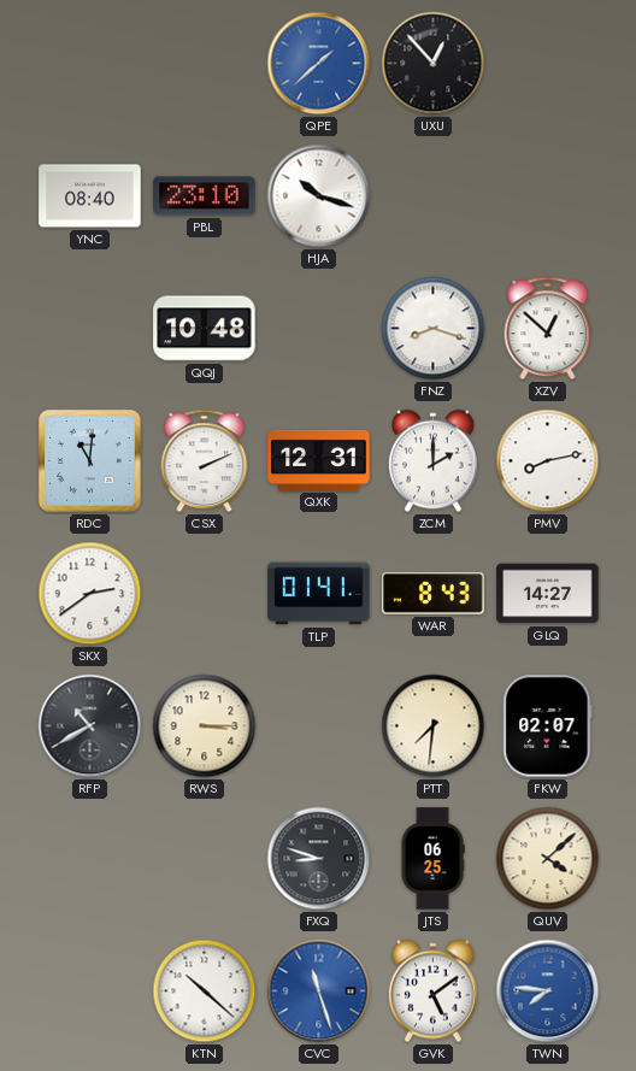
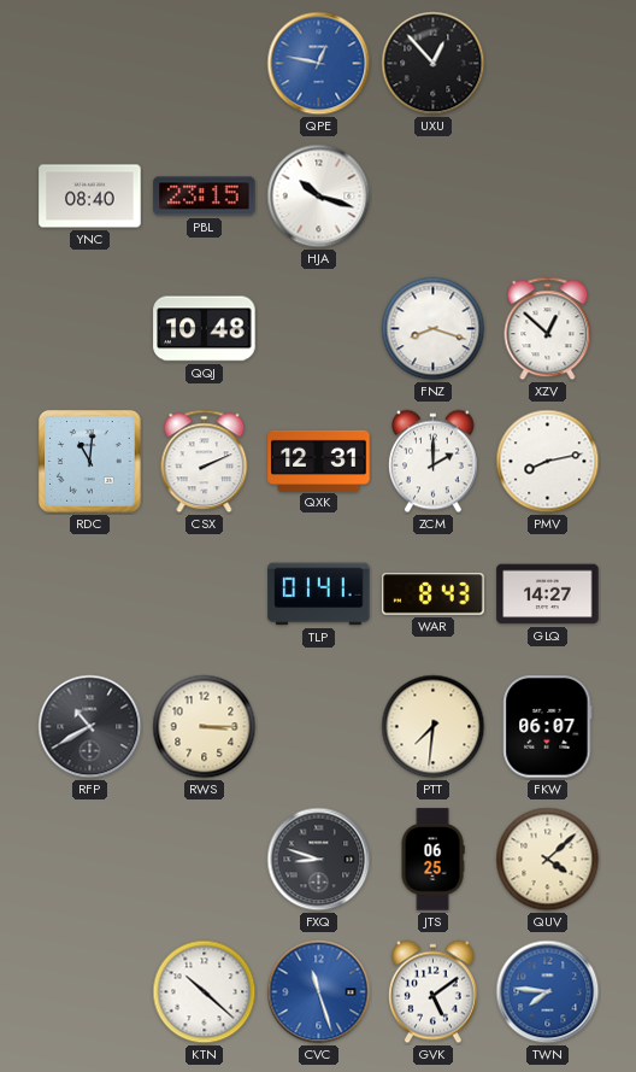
QPE: 1:38 -> 12:47 (319, 64)
PBL: 23:10 -> 23:15 (205, 197)
SKX: 2:39 -> none (90, 594)
FKW: 02:07 -> 06:07 (548, 727)
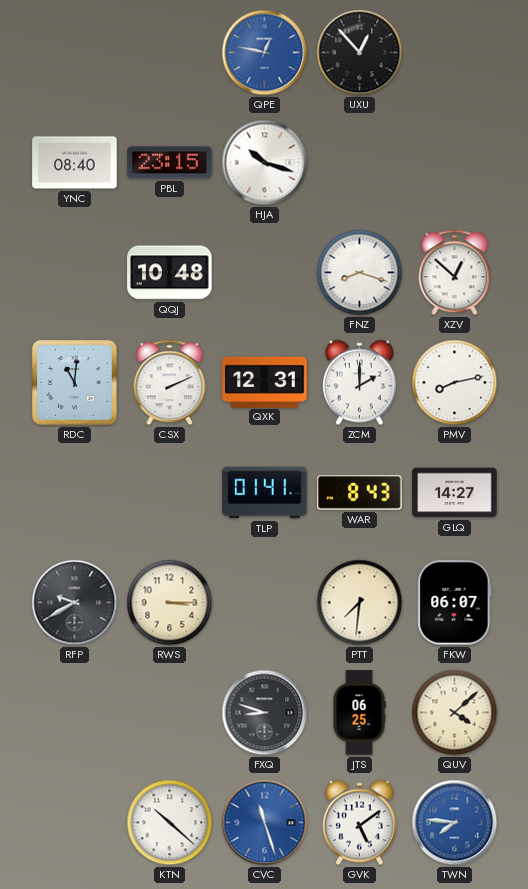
RFP: 10:40 -> 9:40 (75, 603)
